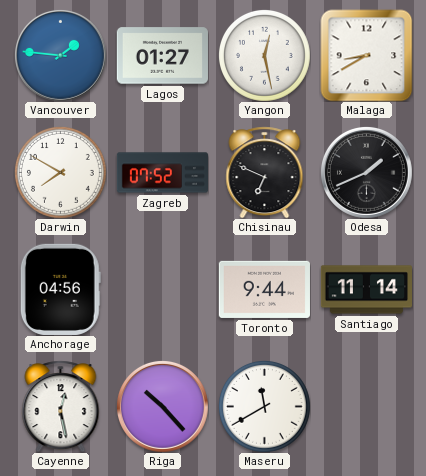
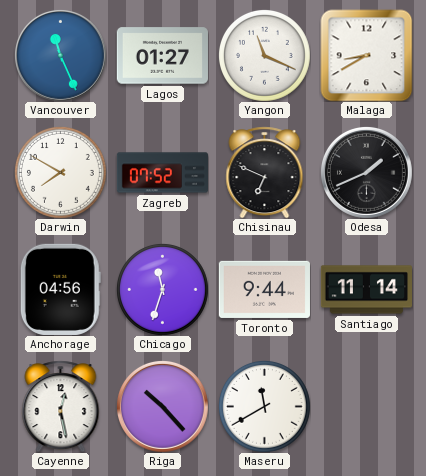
Vancouver: 1:46 -> 11:26 (60, 55)
Yangon: 12:28 -> 11:19 (265, 56)
Chicago: none -> 11:33 (163, 290)
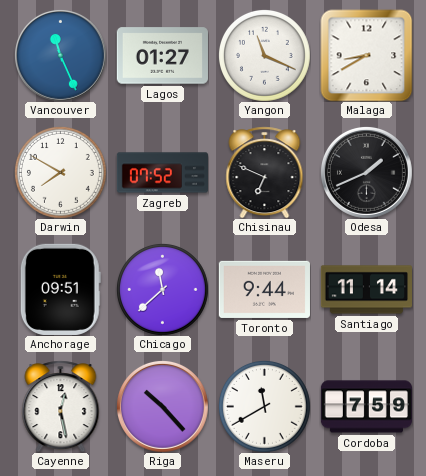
Anchorage: 04:56 -> 09:51 (60, 289)
Chicago: 11:33 -> 11:38 (163, 290)
Cordoba: none -> 7:59 (366, 407)
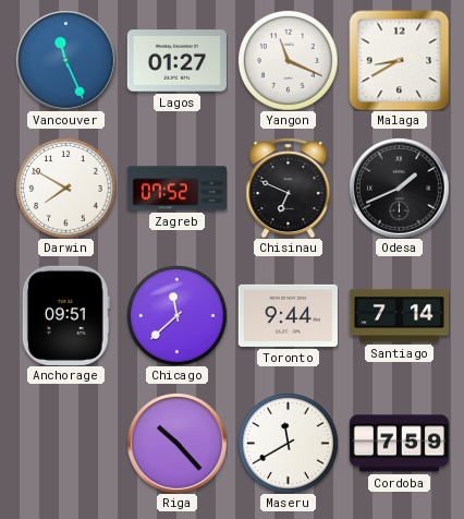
Santiago: 11:14 -> 7:14 (399, 316)
Cayenne: 12:28 -> none (61, 406)
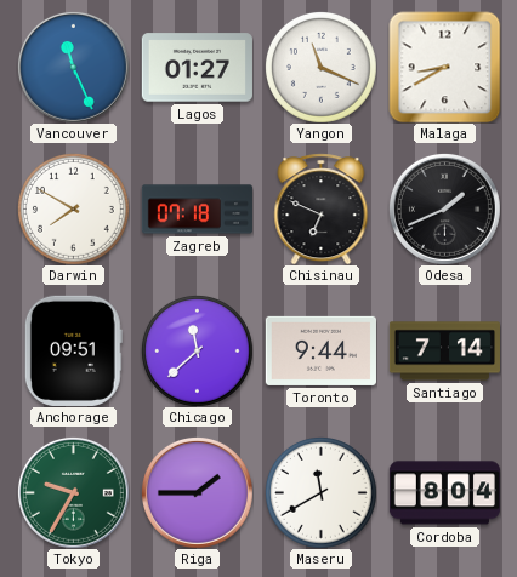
Zagreb: 07:52 -> 07:18 (197, 210)
Tokyo: none -> 9:35 (73, 492)
Riga: 10:23 -> 1:45 (197, 492)
Cordoba: 7:59 -> 8:04 (444, 493)
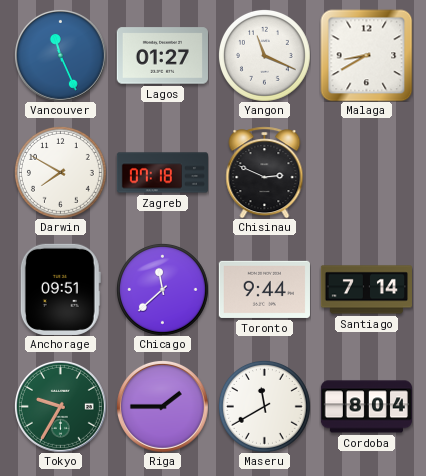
Chisinau: 6:49 -> 2:49 (265, 172)
Odesa: 1:41 -> none (444, 208)
